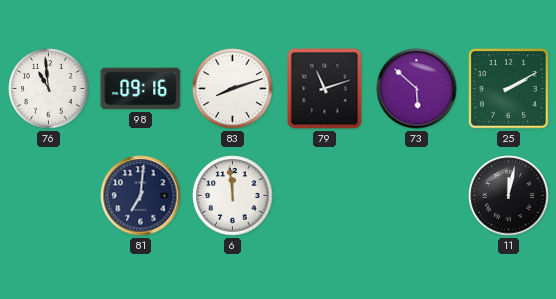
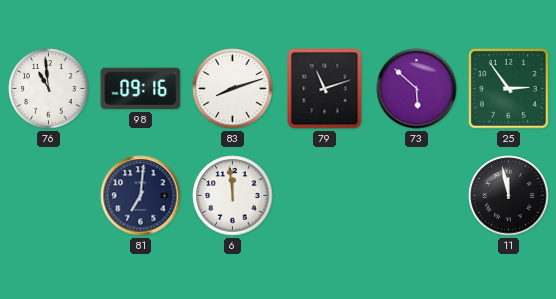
25: 2:10 -> 2:54 (509, 89)
11: 12:02 -> 11:58 (509, 196)
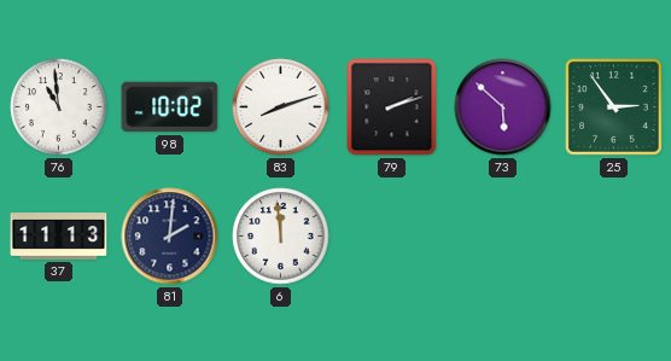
98: 09:16 -> 10:02 (170, 107)
79: 11:12 -> 2:12 (392, 107)
37: none -> 11:13 (59, 237)
81: 7:01 -> 2:01 (170, 237)
11: 11:58 -> none (509, 196)
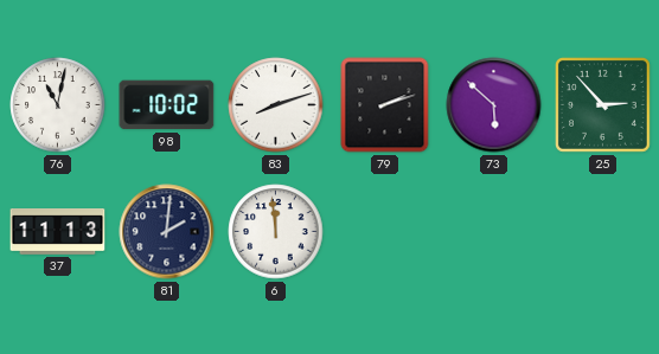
76: 10:59 -> 11:02 (58, 105)
25: 2:54 -> 2:53 (603, 105)
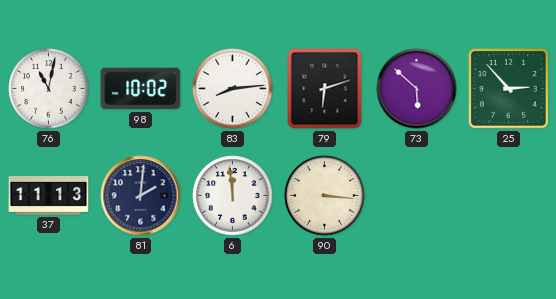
83: 8:12 -> 8:14 (233, 89)
79: 2:12 -> 6:12 (325, 89)
90: none -> 3:16 (325, 196)
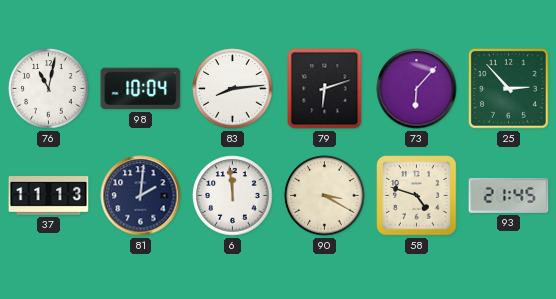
98: 10:02 -> 10:04 (141, 89)
73: 5:52 -> 6:07 (417, 89)
90: 3:16 -> 3:20 (325, 196)
58: none -> 4:48 (417, 196)
93: none -> 21:45 (509, 195)
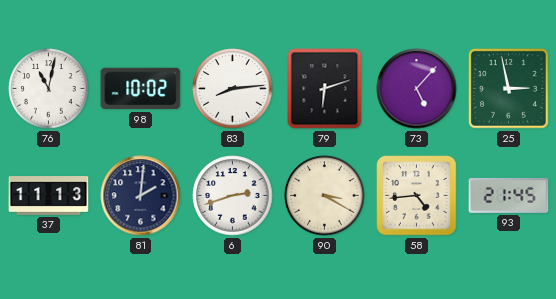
98: 10:04 -> 10:02 (141, 89)
73: 6:07 -> 5:07 (417, 89)
25: 2:53 -> 2:58 (509, 89)
6: 11:59 -> 2:42 (233, 196)
58: 4:48 -> 4:44 (417, 196)
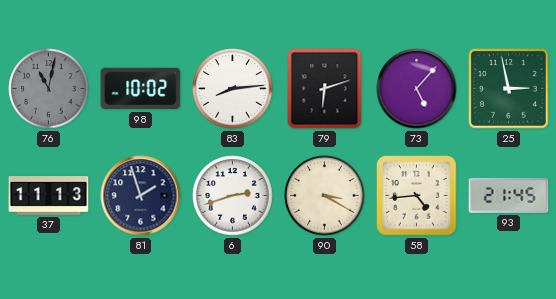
76 dial: white -> grey (49, 89)
81: 2:01 -> 1:57 (141, 196)
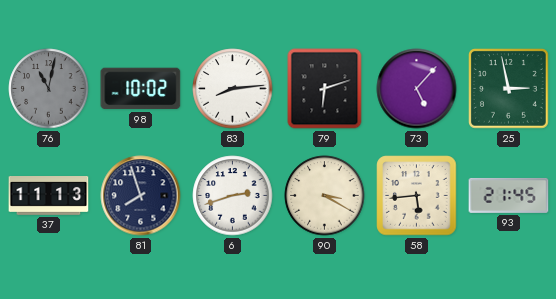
81: 1:57 -> 7:57 (141, 196)
58: 4:44 -> 5:44 (417, 196)
